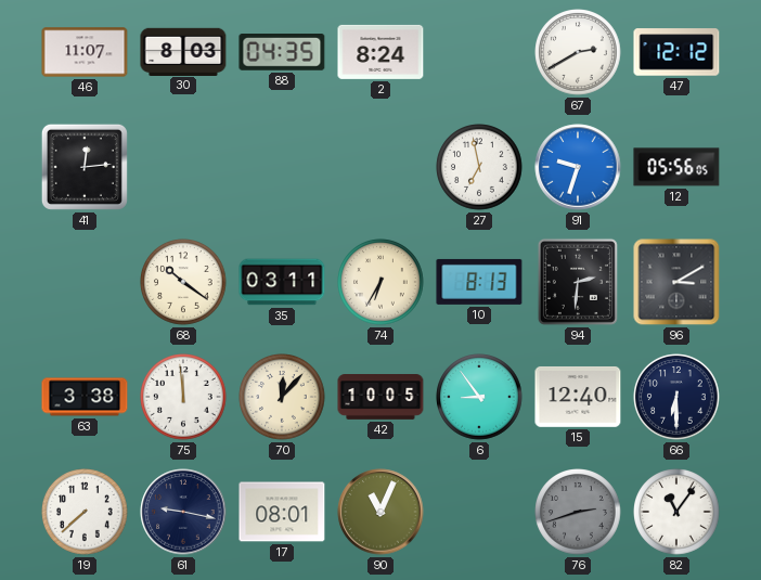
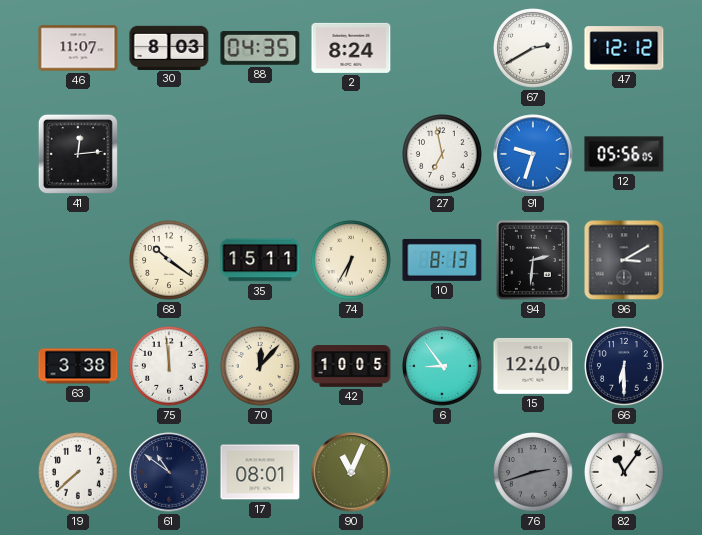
35: 03:11 -> 15:11 (260, 260)
61: 9:17 -> 10:51 (169, 472)
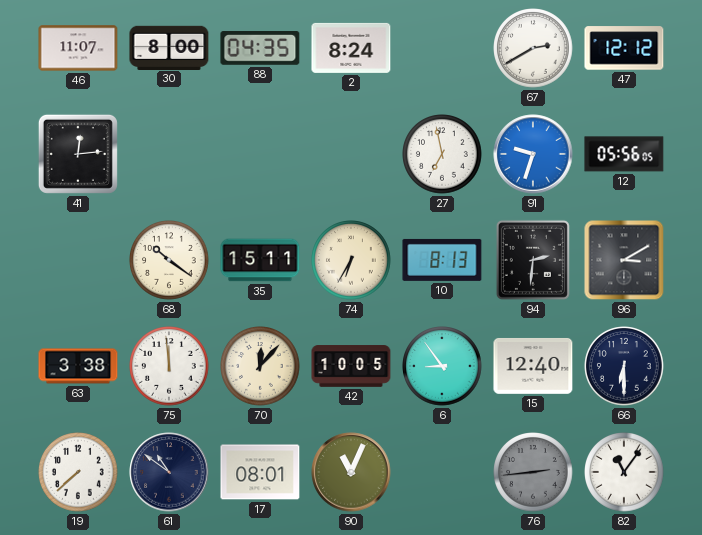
30: 8:03 -> 8:00 (169, 47)
76: 2:42 -> 2:44 (533, 472)
